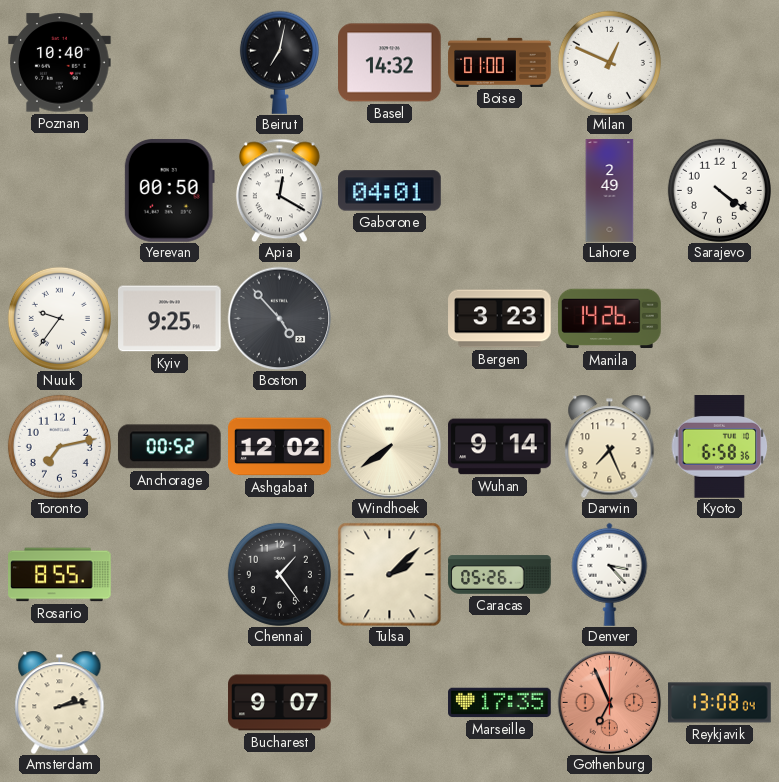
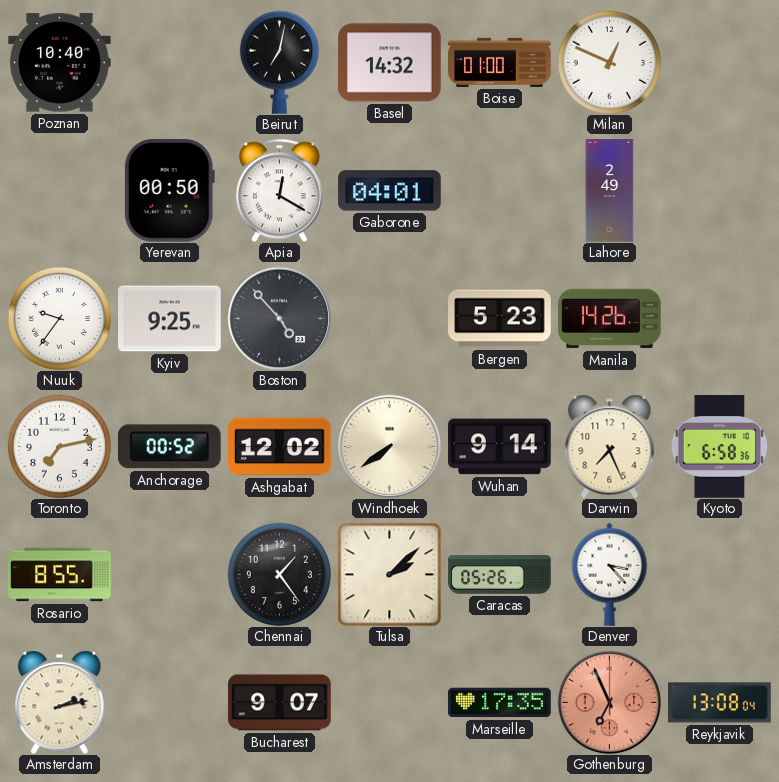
Sarajevo: 4:21 -> none (719, 190)
Bergen: 3:23 -> 5:23 (500, 319)
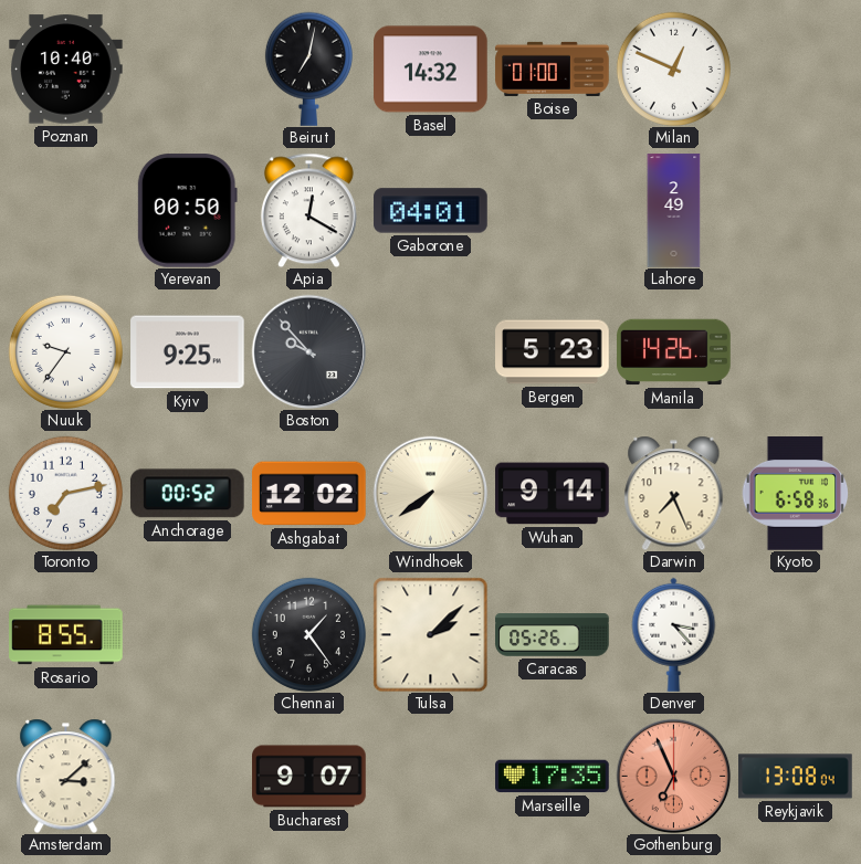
Boston: 4:53 -> 9:53 (308, 351)
Amsterdam: 2:13 -> 3:08 (66, 776)
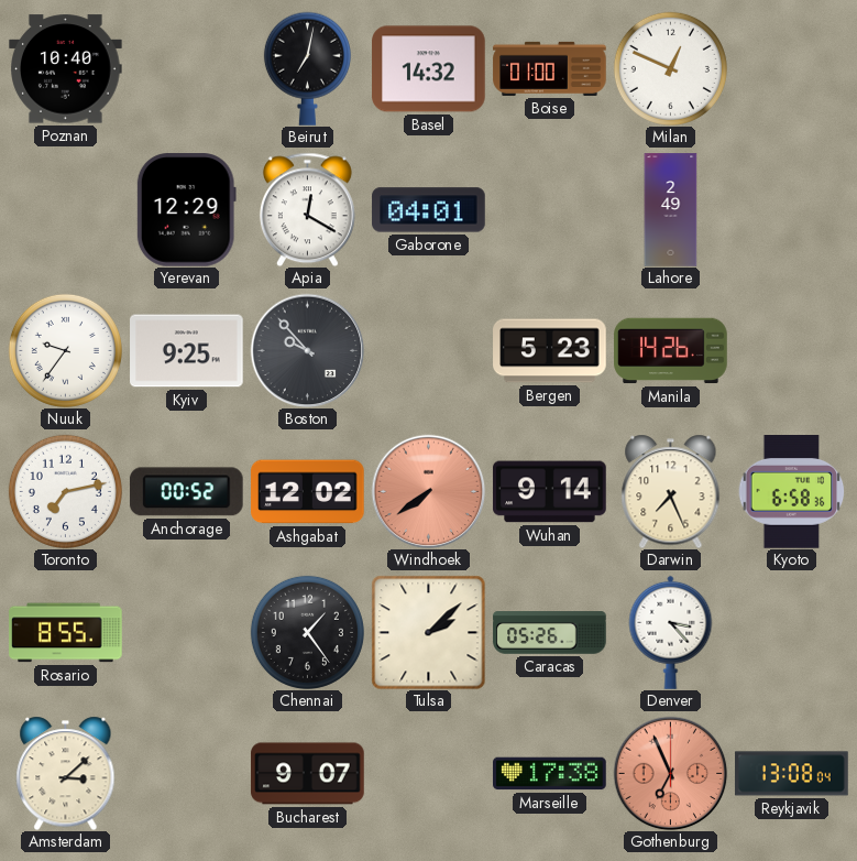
Yerevan: 00:50 -> 12:29 (186, 210)
Windhoek dial: cream -> salmon (428, 491)
Marseille: 17:35 -> 17:38 (550, 774)
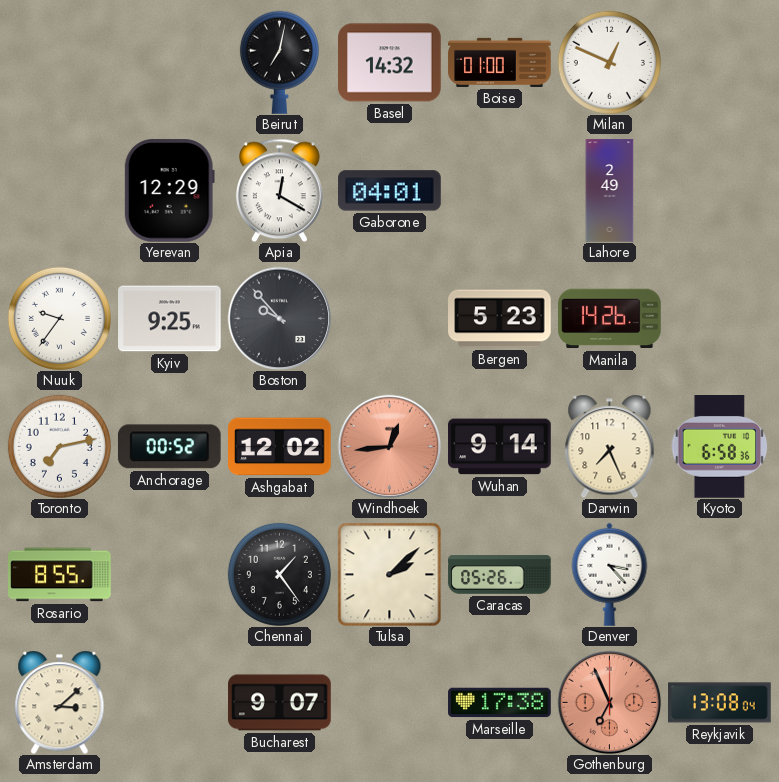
Poznan: 10:40 -> none (66, 69)
Windhoek: 7:39 -> 12:44 (389, 446)
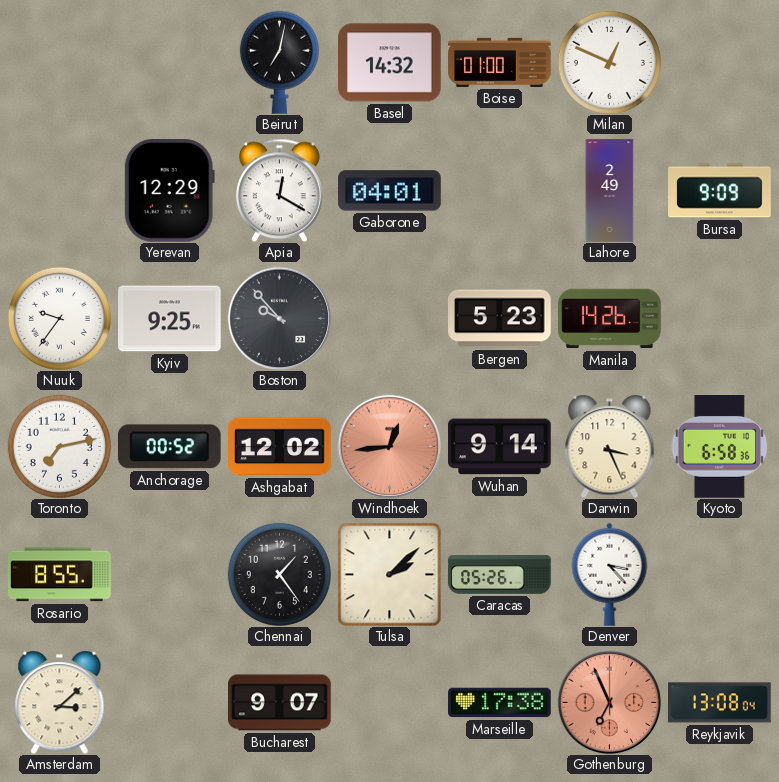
Bursa: none -> 9:09 (720, 191)
Darwin: 7:26 -> 3:26 (610, 446)
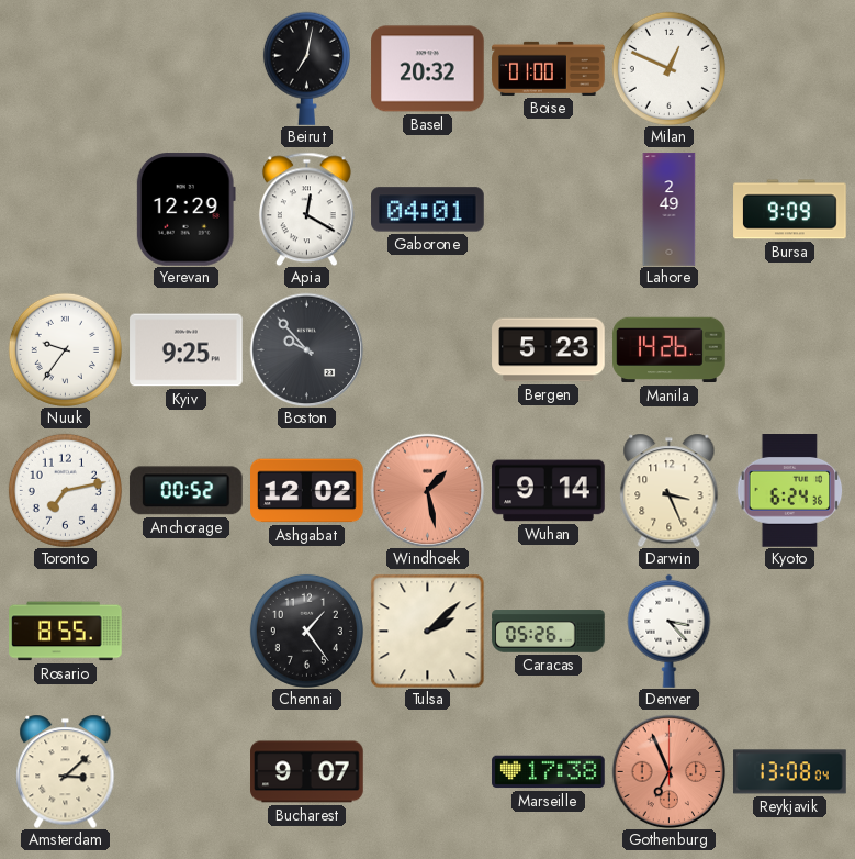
Basel: 14:32 -> 20:32 (428, 69)
Windhoek: 12:44 -> 1:28 (427, 490)
Kyoto: 6:58 -> 6:24 (790, 491)
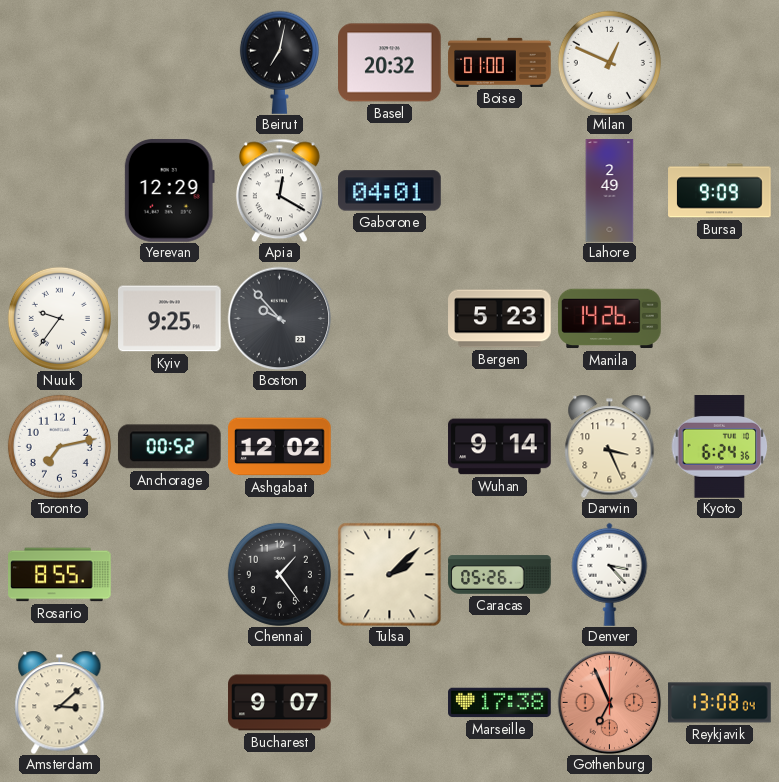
Windhoek: 1:28 -> none (427, 490)
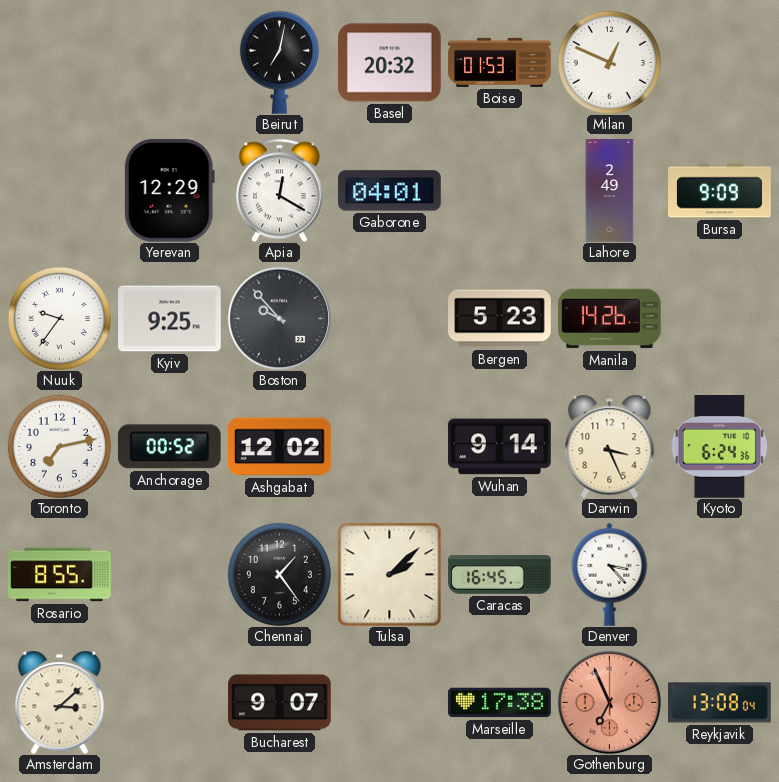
Boise: 01:00 -> 01:53 (500, 62)
Caracas: 05:26 -> 16:45 (500, 575)
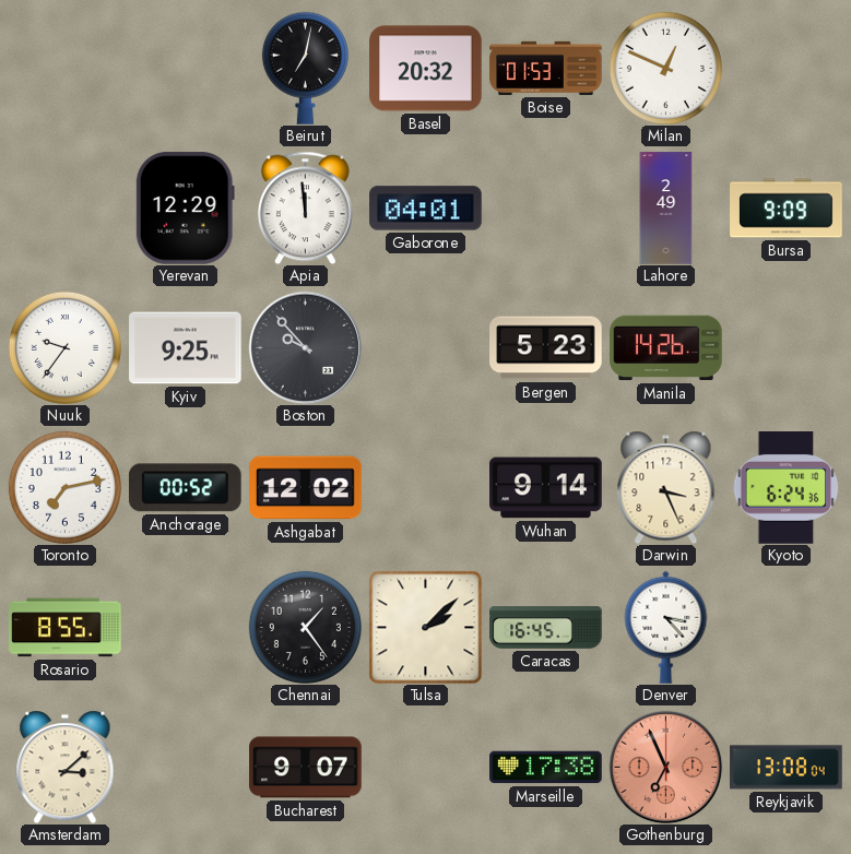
Apia: 12:20 -> 11:59 (305, 207)
